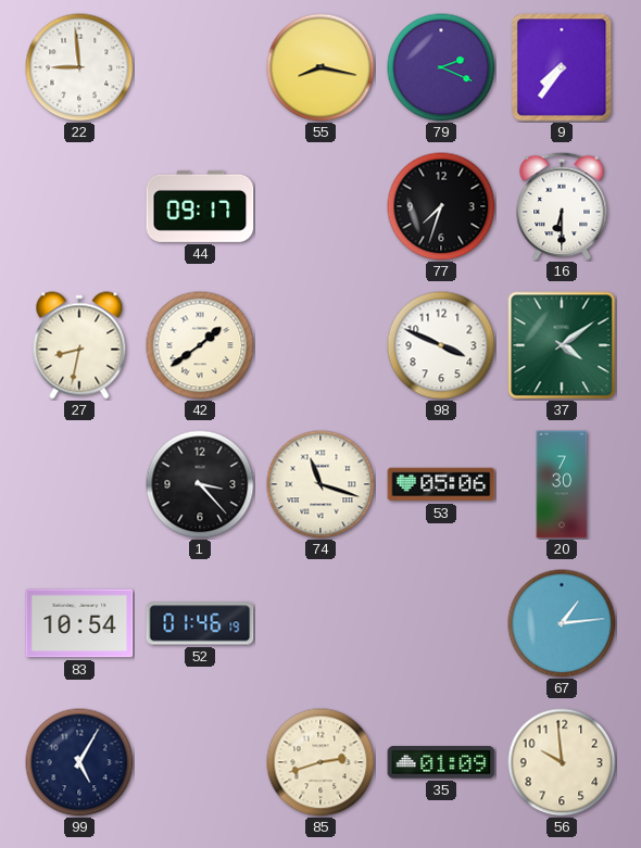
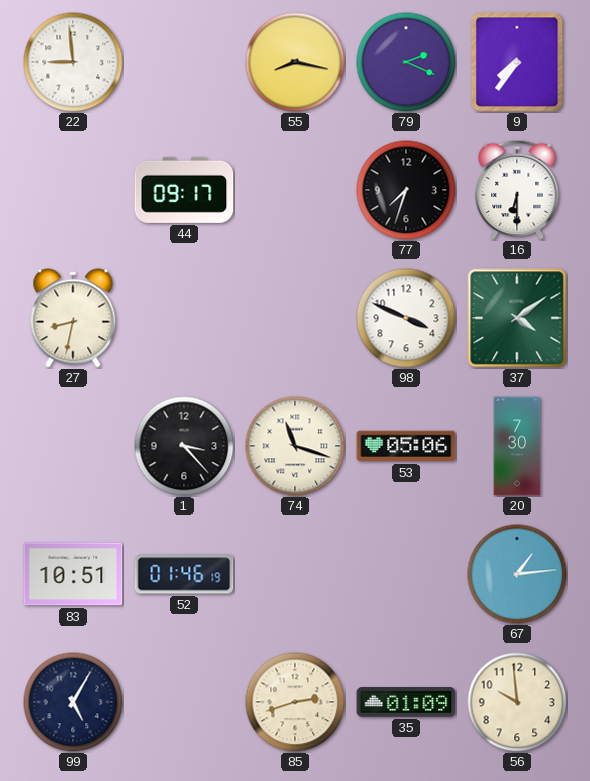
42: 1:39 -> none (200, 345)
83: 10:54 -> 10:51 (73, 574)
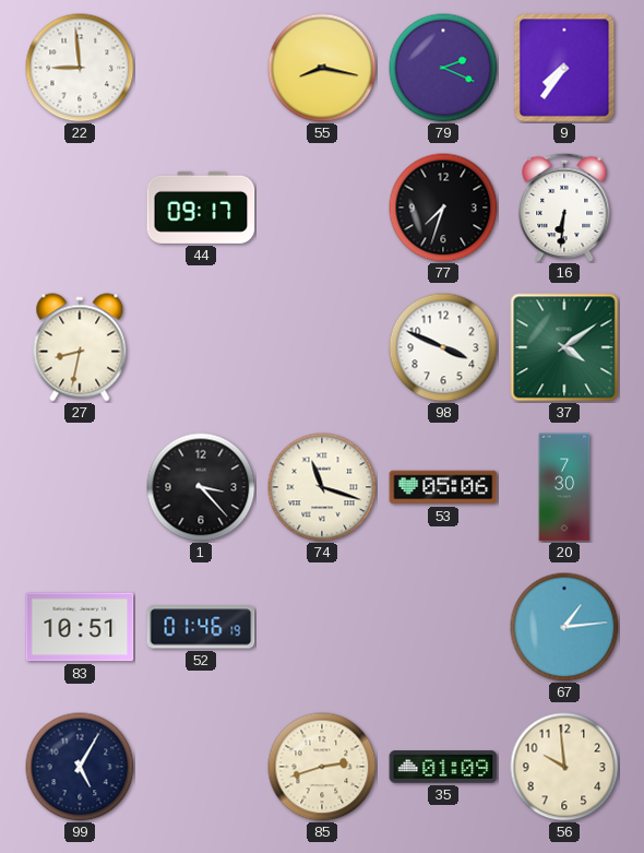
16: 6:30 -> 6:31 (564, 208)
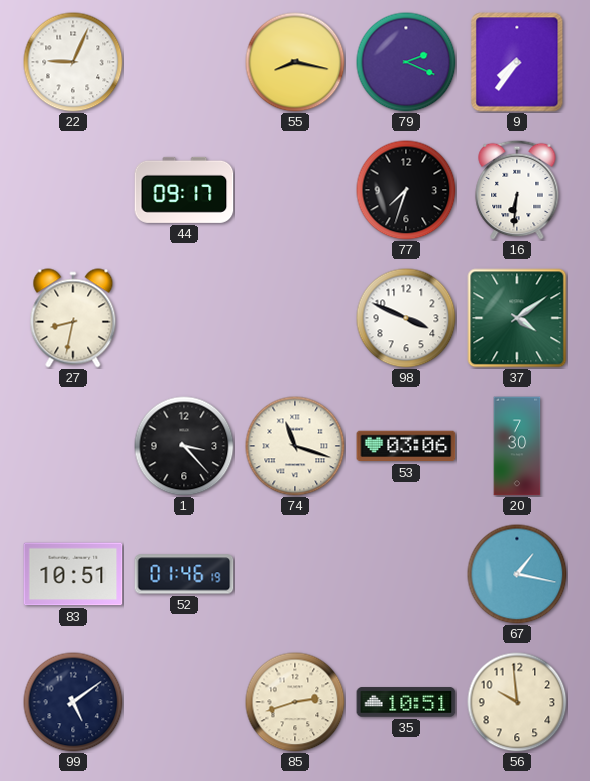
22: 8:59 -> 9:04 (73, 62)
53: 05:06 -> 03:06 (406, 446)
67: 1:14 -> 1:17 (517, 574)
99: 5:05 -> 5:09 (73, 702)
35: 01:09 -> 10:51 (406, 702)
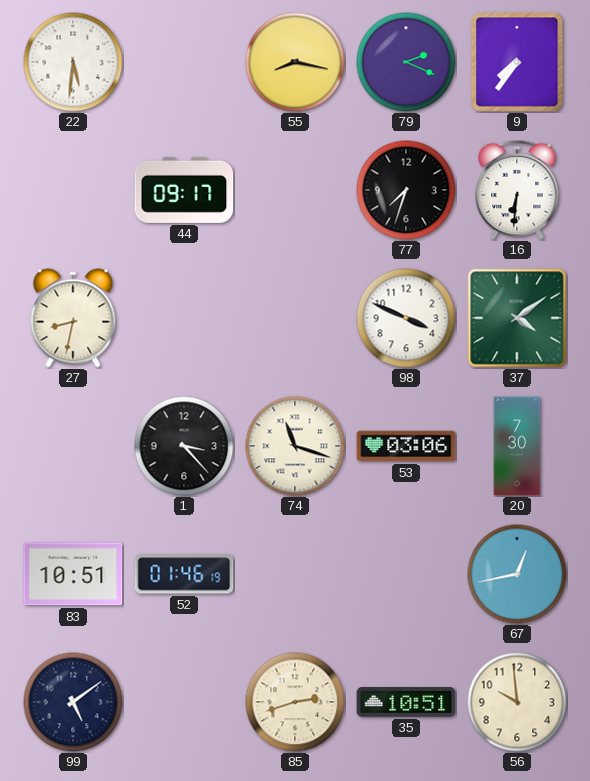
22: 9:04 -> 5:31 (73, 62)
67: 1:17 -> 12:43 (517, 574)
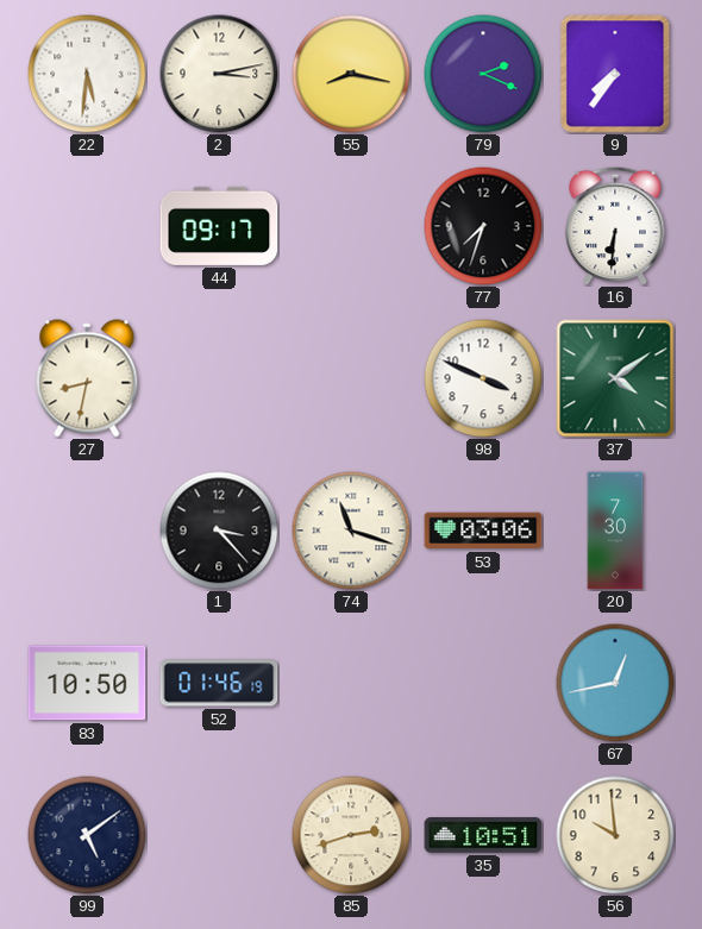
2: none -> 3:13 (219, 74)
83: 10:51 -> 10:50 (87, 683)
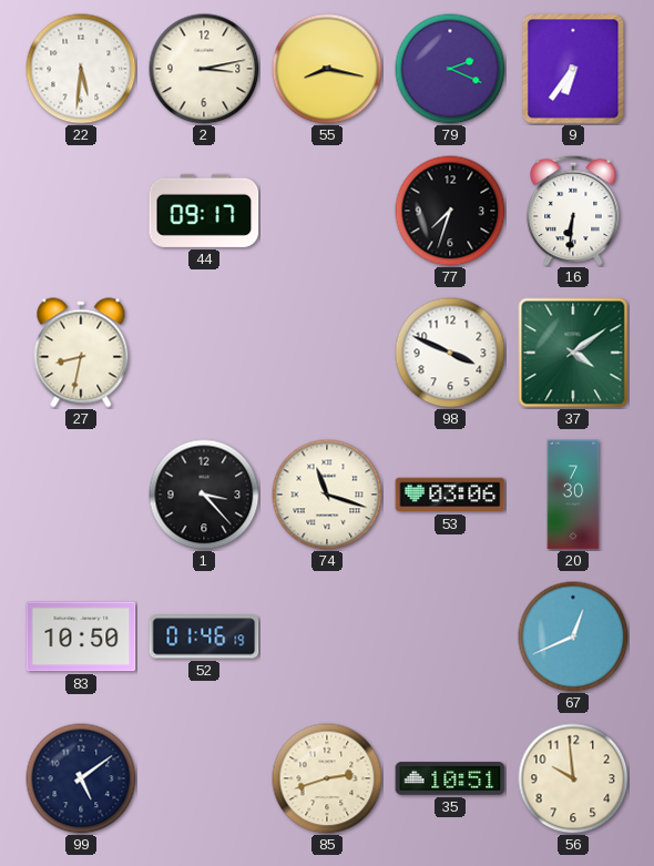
9: 7:36 -> 6:36 (573, 69)
67: 12:43 -> 12:41 (573, 636)
